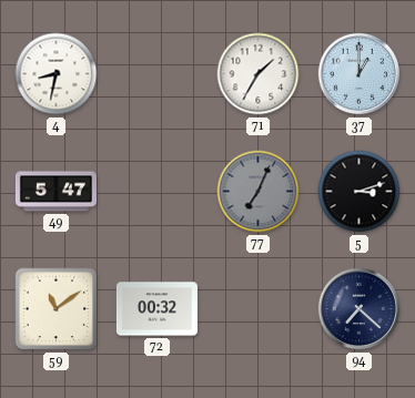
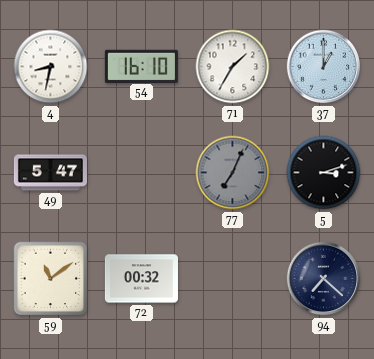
54: none -> 16:10 (141, 66)
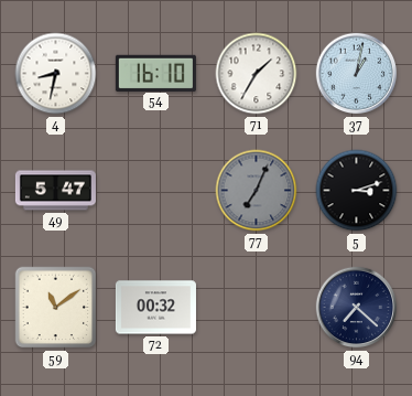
37: 1:00 -> 1:02 (357, 74)
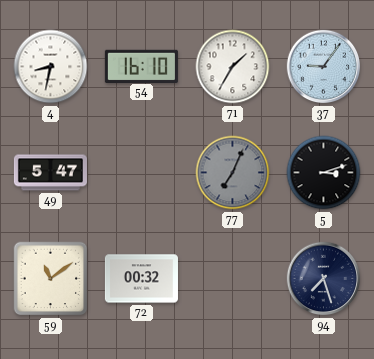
37: 1:02 -> 9:06 (324, 67)
94: 7:22 -> 7:27 (324, 279)
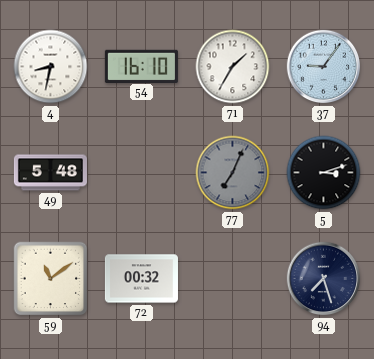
49: 5:47 -> 5:48 (50, 173)
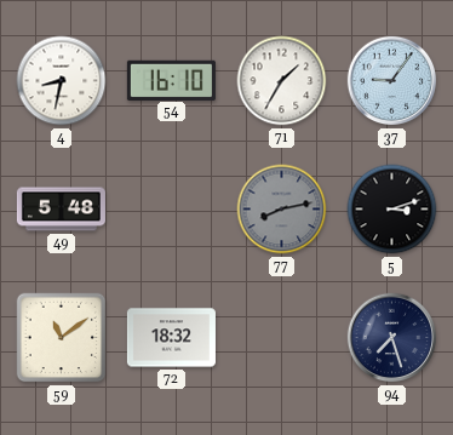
77: 7:04 -> 8:13 (282, 210)
72: 00:32 -> 18:32 (171, 338)
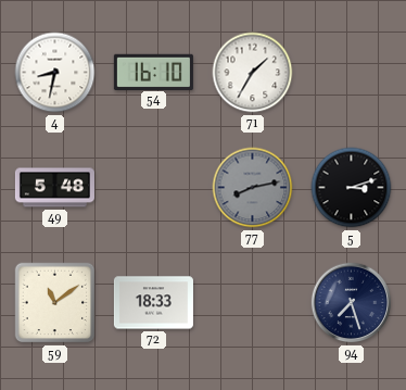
37: 9:06 -> none (392, 81)
72: 18:32 -> 18:33 (153, 303)
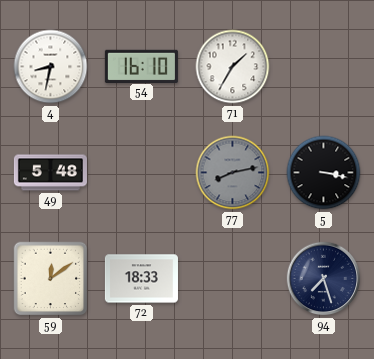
5: 3:12 -> 3:17 (324, 173)
59: 11:09 -> 12:09 (51, 279)
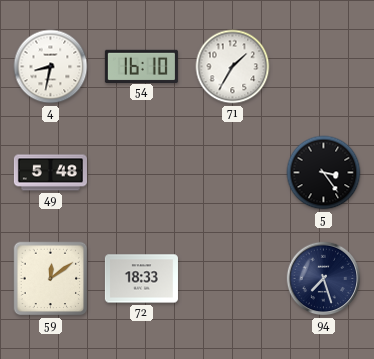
77: 8:13 -> none (233, 173)
5: 3:17 -> 3:24 (324, 173)
